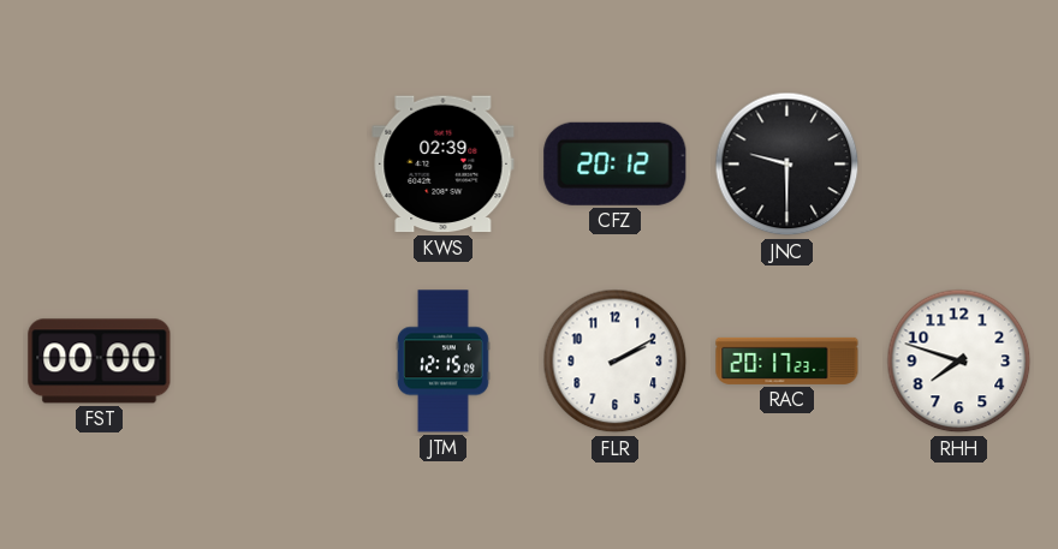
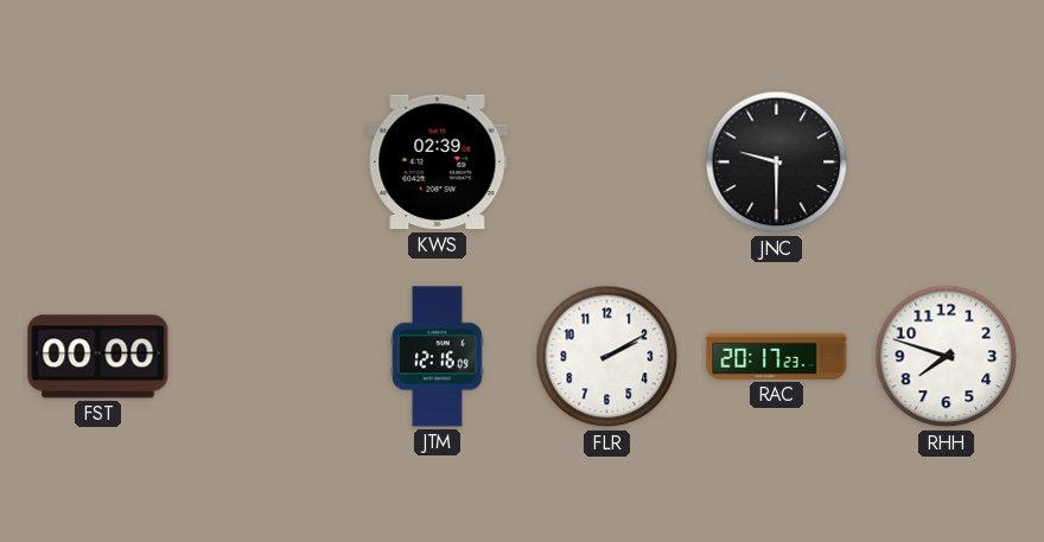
CFZ: 20:12 -> none (616, 163)
JTM: 12:15 -> 12:16 (438, 357)
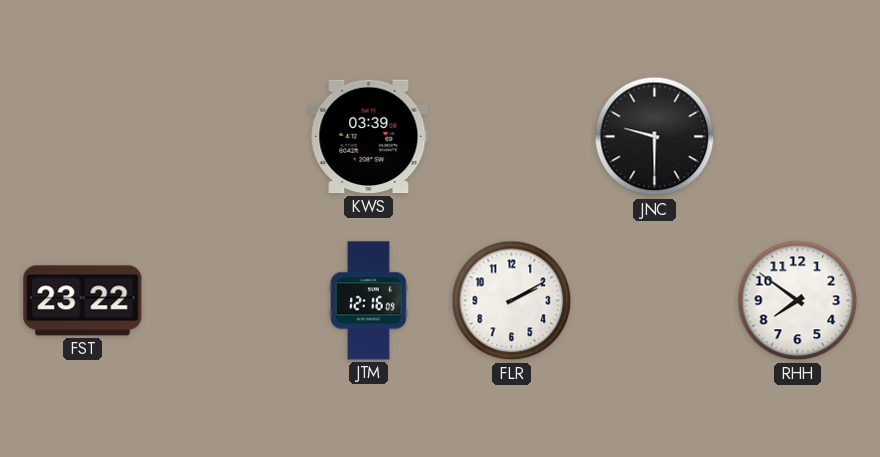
KWS: 02:39 -> 03:39 (369, 137)
FST: 00:00 -> 23:22 (83, 301)
RAC: 20:17 -> none (777, 356)
RHH: 7:48 -> 7:51 (798, 301)
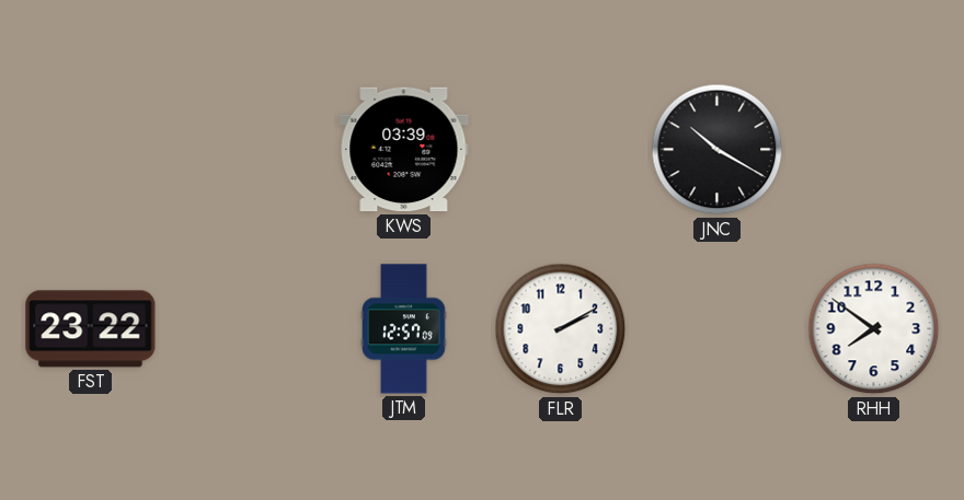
JNC: 9:30 -> 10:20 (718, 150)
JTM: 12:16 -> 12:57 (404, 329)
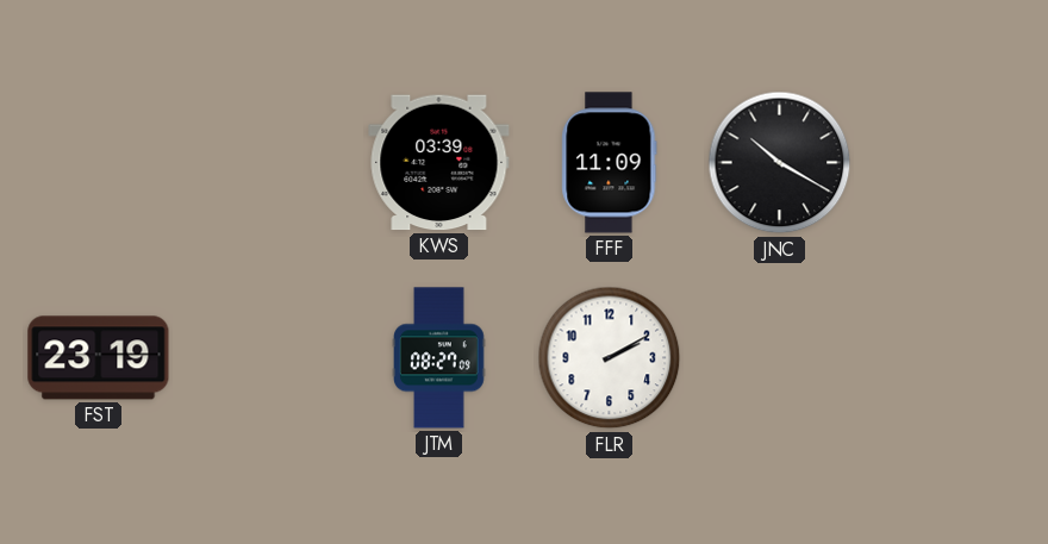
FFF: none -> 11:09 (610, 163)
FST: 23:22 -> 23:19 (99, 358)
JTM: 12:57 -> 08:27 (439, 358)
RHH: 7:51 -> none (874, 329)
